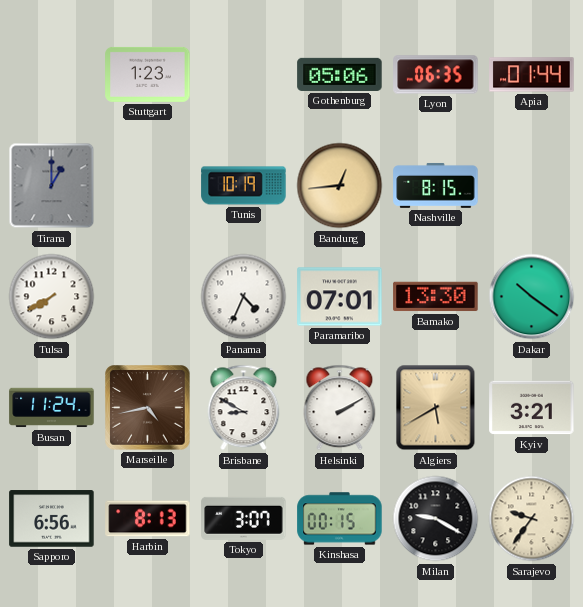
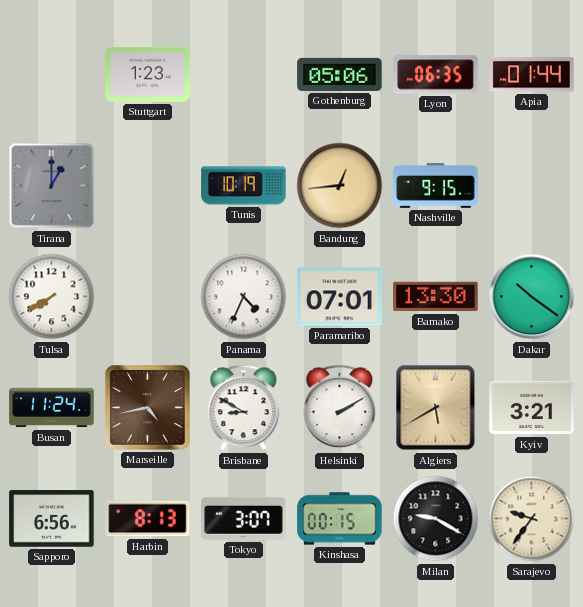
Nashville: 8:15 -> 9:15 (436, 185)
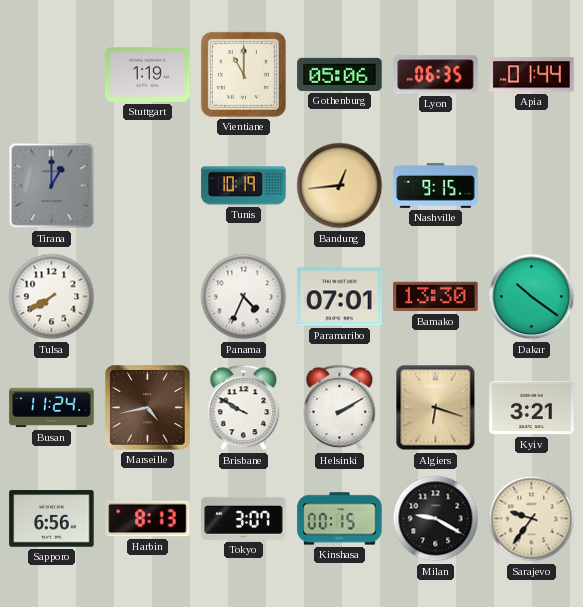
Stuttgart: 1:23 -> 1:19 (148, 74)
Vientiane: none -> 11:00 (243, 74)
Brisbane: 8:50 -> 9:50 (244, 408)
Algiers: 5:40 -> 6:18 (436, 408)
